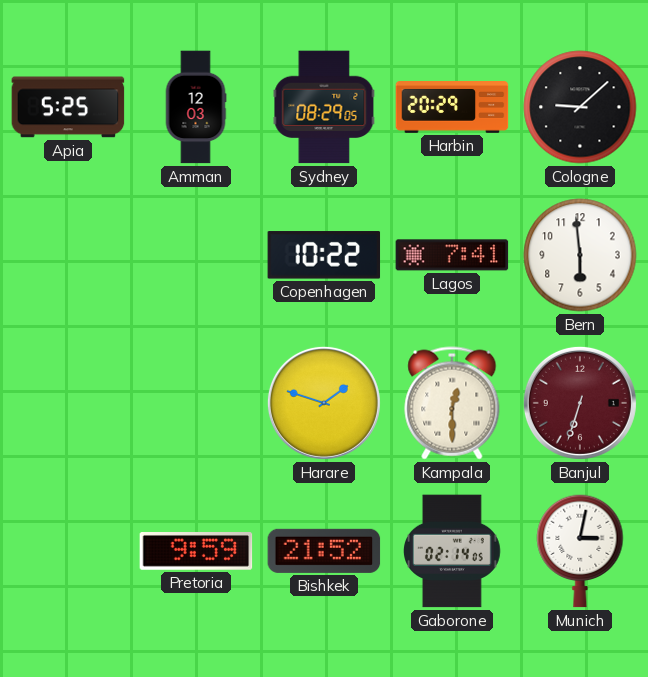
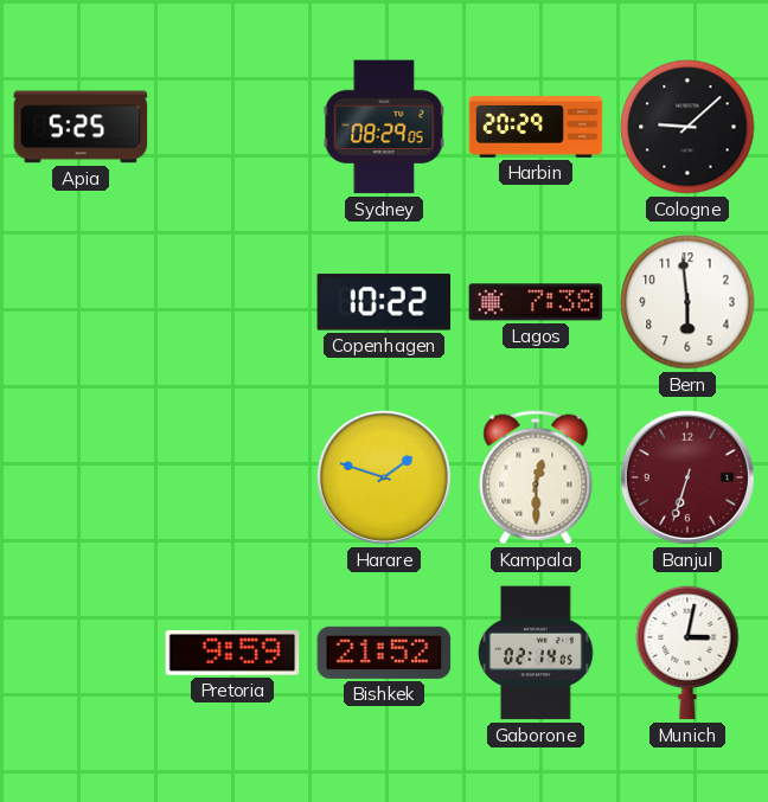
Amman: 12:03 -> none (196, 107)
Lagos: 7:41 -> 7:38 (536, 302)
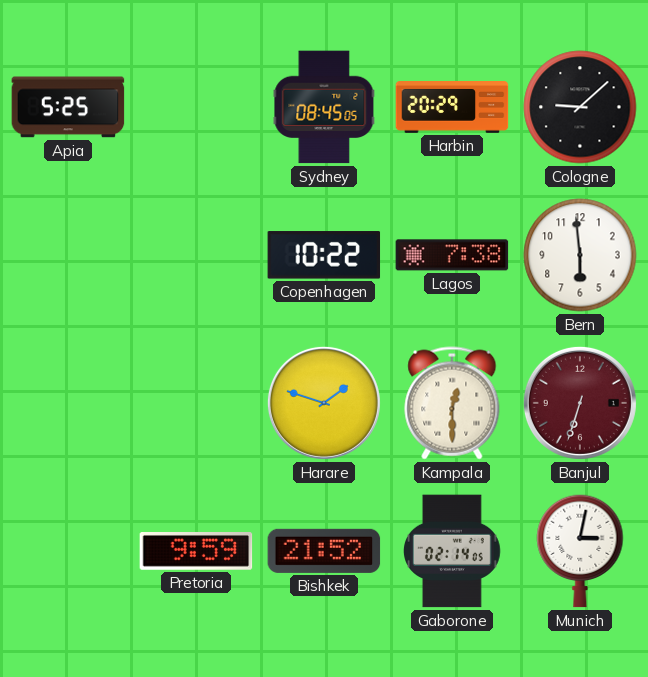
Sydney: 08:29 -> 08:45 (324, 107)
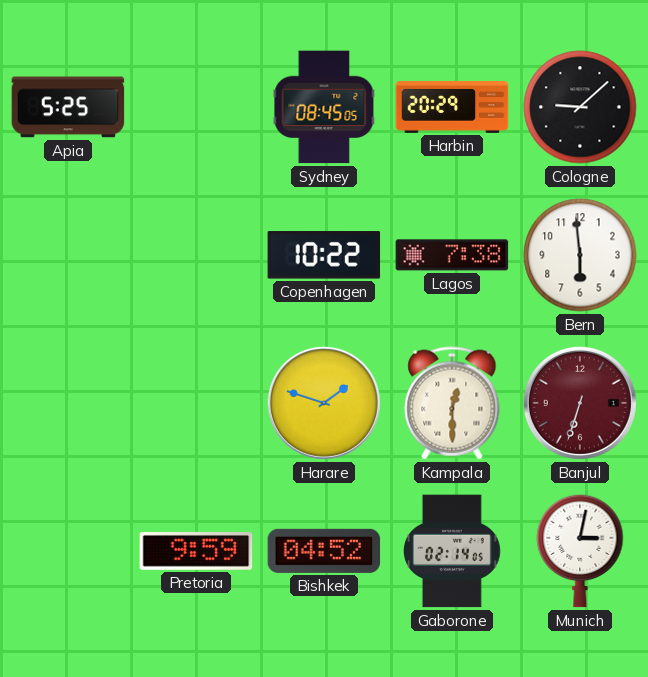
Bishkek: 21:52 -> 04:52 (324, 551)
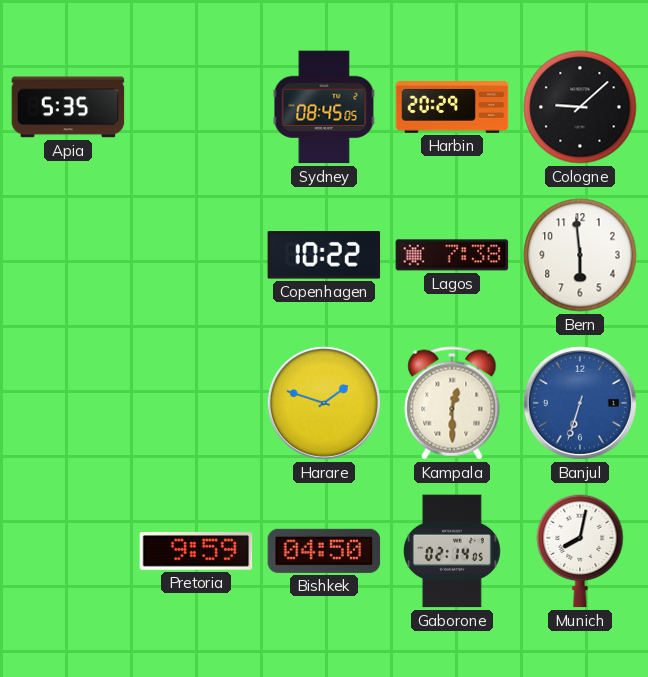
Apia: 5:25 -> 5:35 (68, 107)
Banjul dial: burgundy -> blue (580, 403)
Bishkek: 04:52 -> 04:50 (324, 551)
Munich: 3:02 -> 8:02 (580, 551)
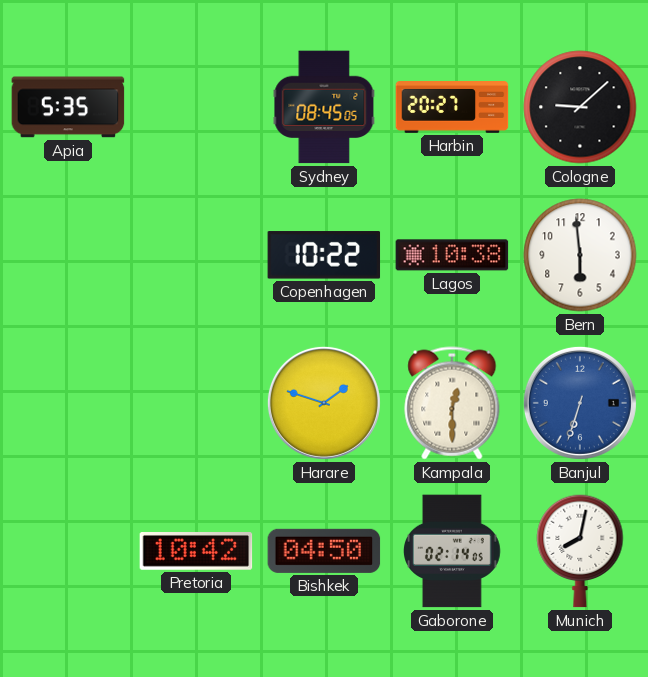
Harbin: 20:29 -> 20:27 (452, 108)
Lagos: 7:38 -> 10:38 (452, 255)
Pretoria: 9:59 -> 10:42 (196, 552)
